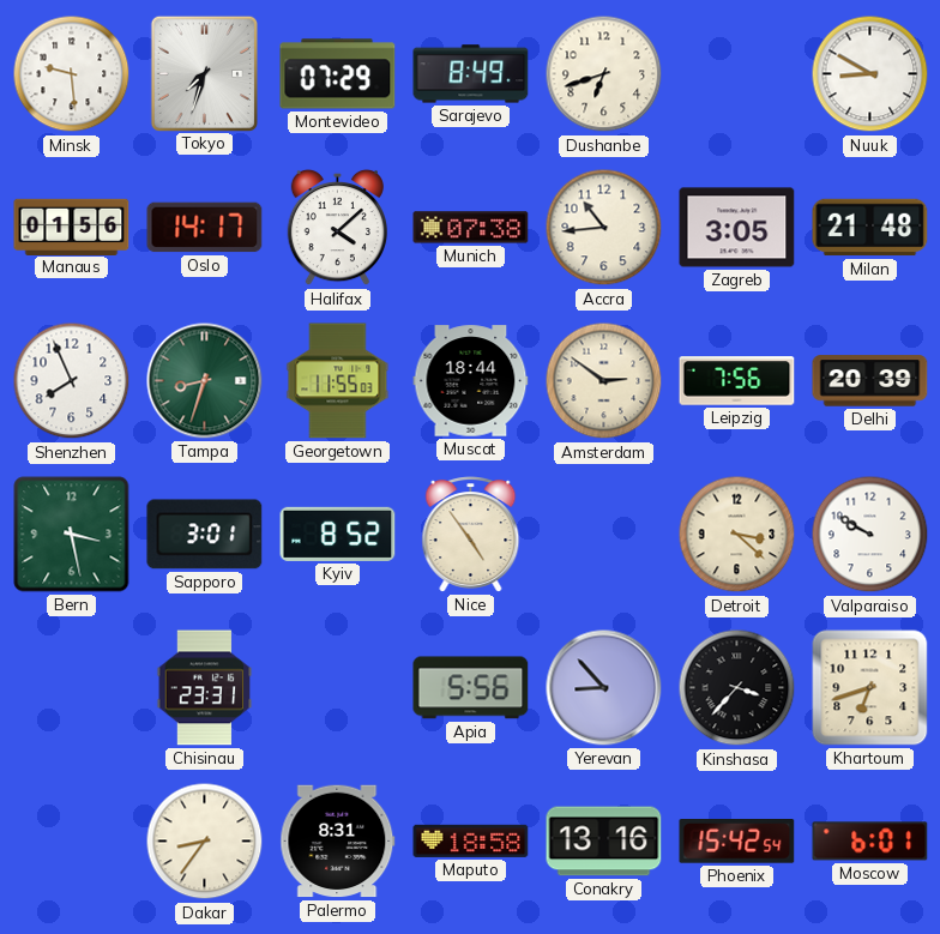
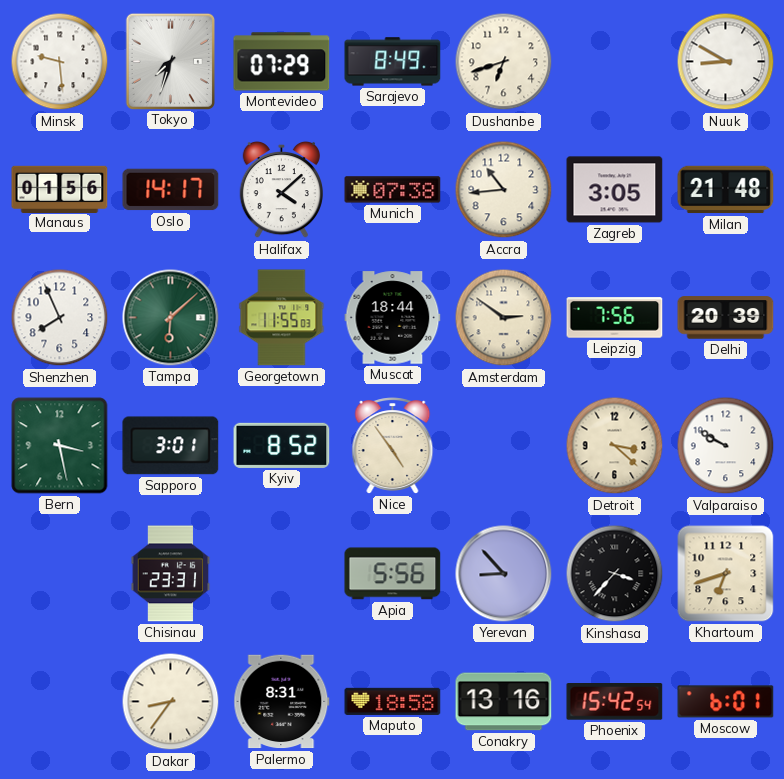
Tampa: 8:33 -> 6:08 (171, 318)
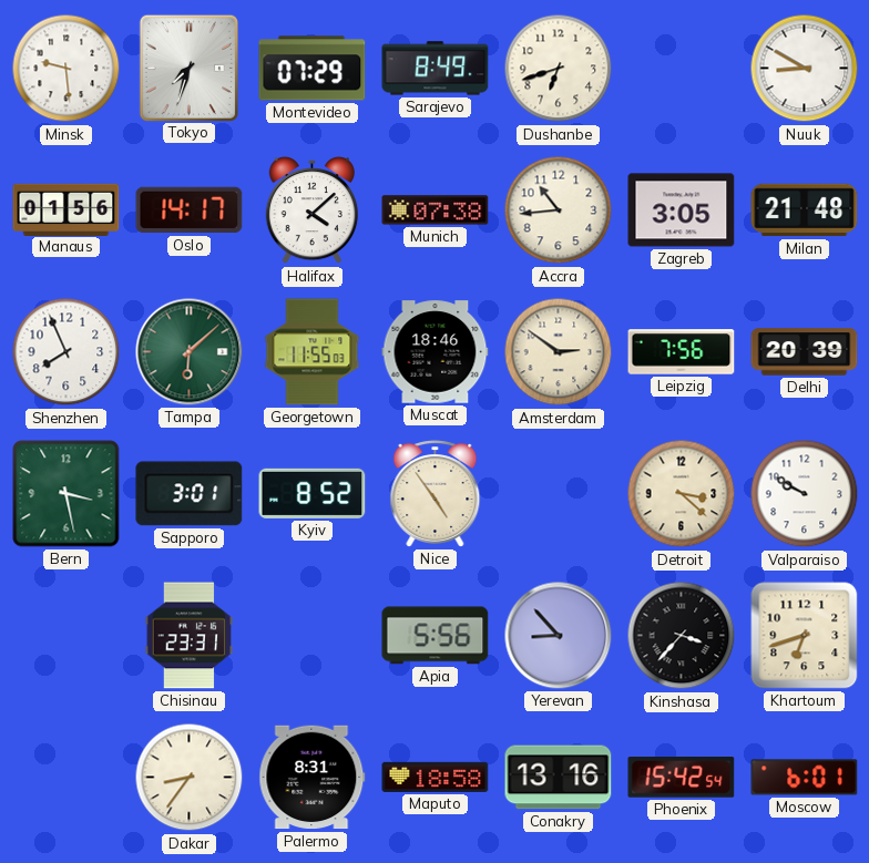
Muscat: 18:44 -> 18:46 (436, 352)
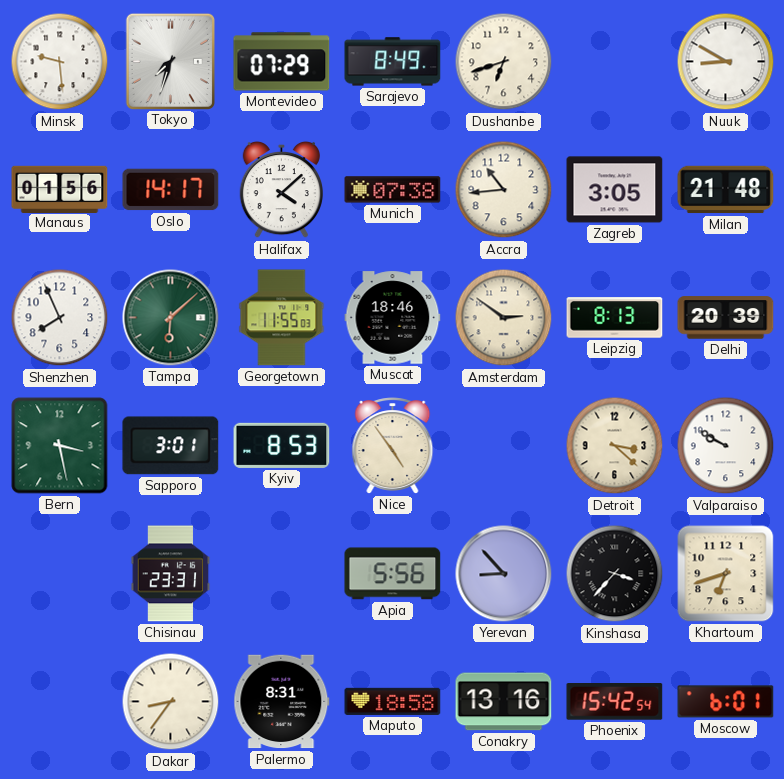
Leipzig: 7:56 -> 8:13 (615, 318)
Kyiv: 8:52 -> 8:53 (282, 445)
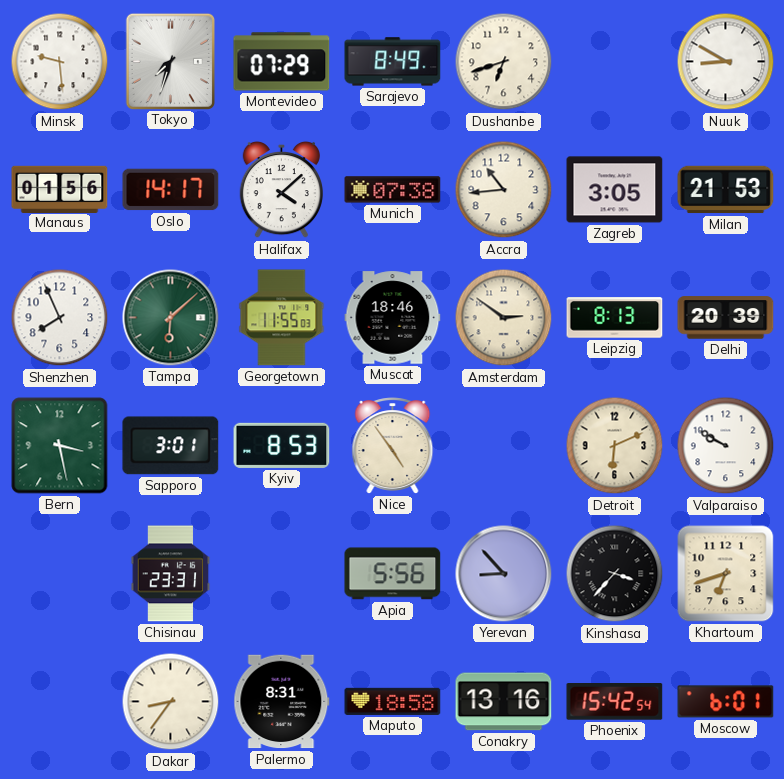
Milan: 21:48 -> 21:53 (726, 190)
Detroit: 3:22 -> 6:11 (615, 446)
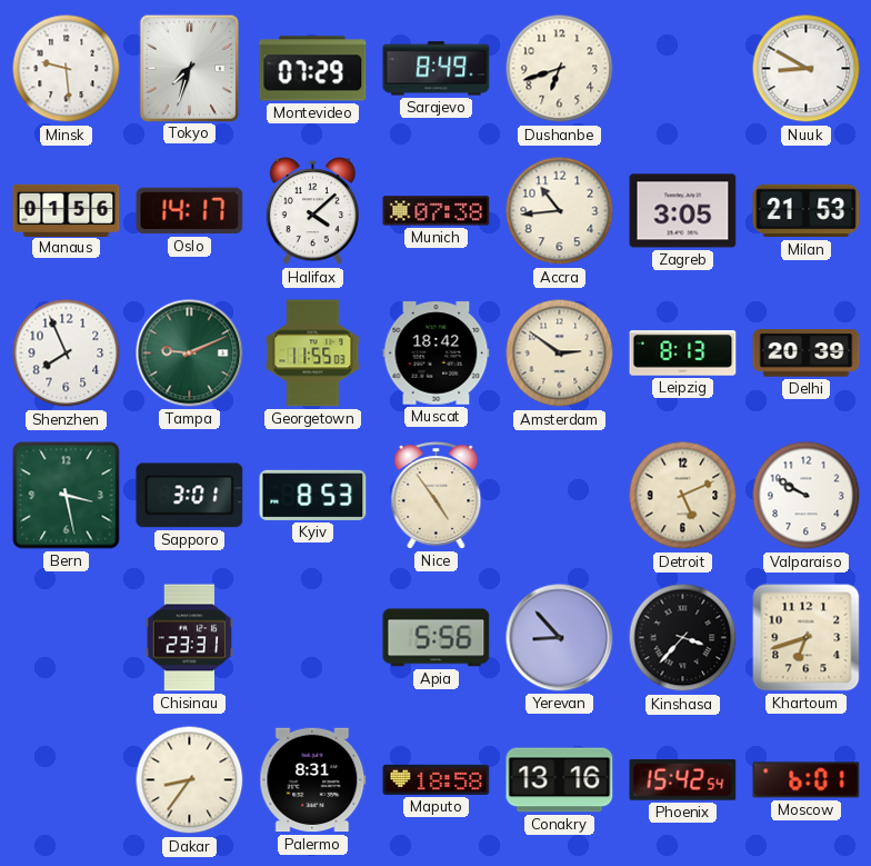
Tampa: 6:08 -> 9:11 (190, 354)
Muscat: 18:46 -> 18:42 (437, 354)
Detroit: 6:11 -> 5:11 (683, 496)
